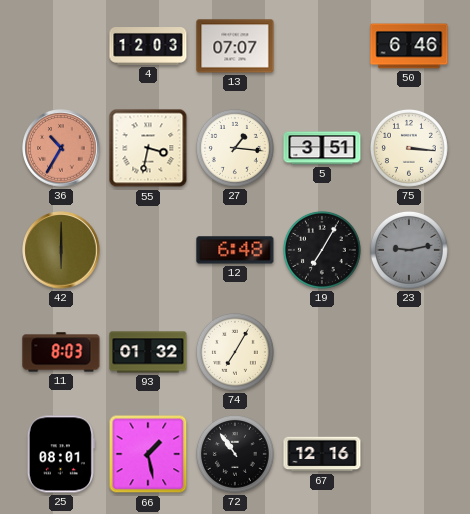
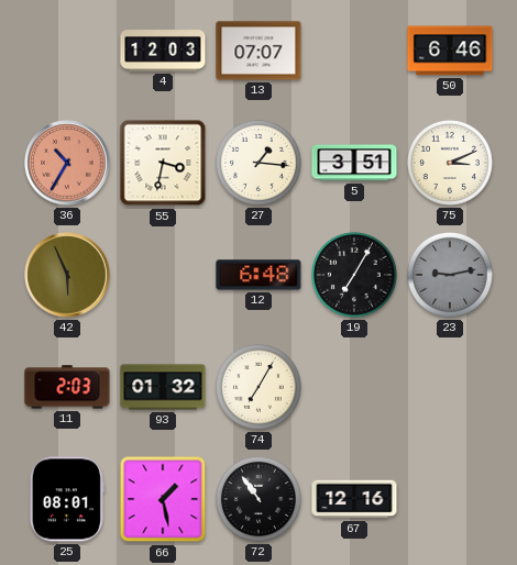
75: 3:16 -> 3:11 (450, 163)
42: 6:00 -> 5:56 (67, 275)
11: 8:03 -> 2:03 (67, 387)
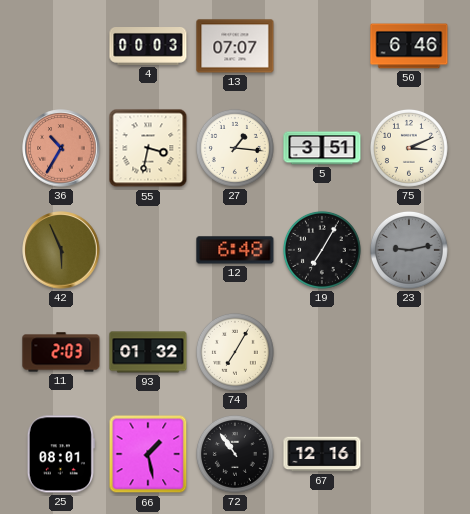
4: 12:03 -> 00:03 (148, 47)
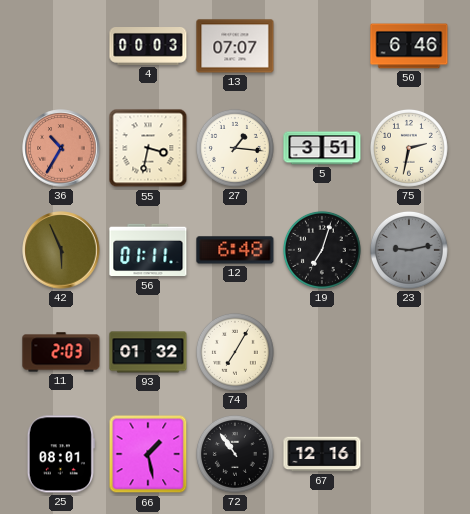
75: 3:11 -> 2:32 (409, 148)
56: none -> 01:11 (148, 250)
19: 7:05 -> 7:03 (322, 250)
